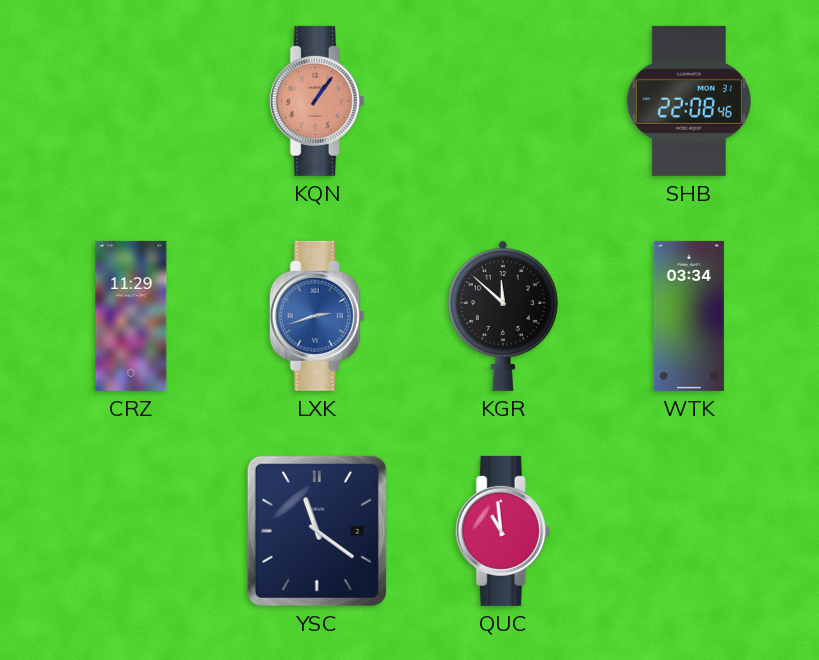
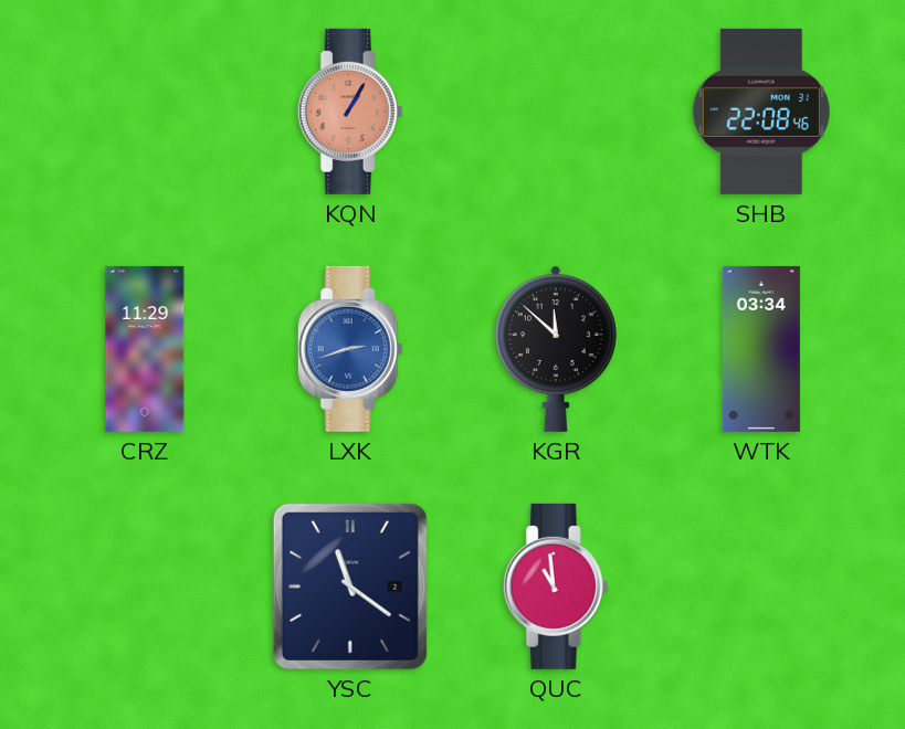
KQN: 1:06 -> 1:05 (350, 112)
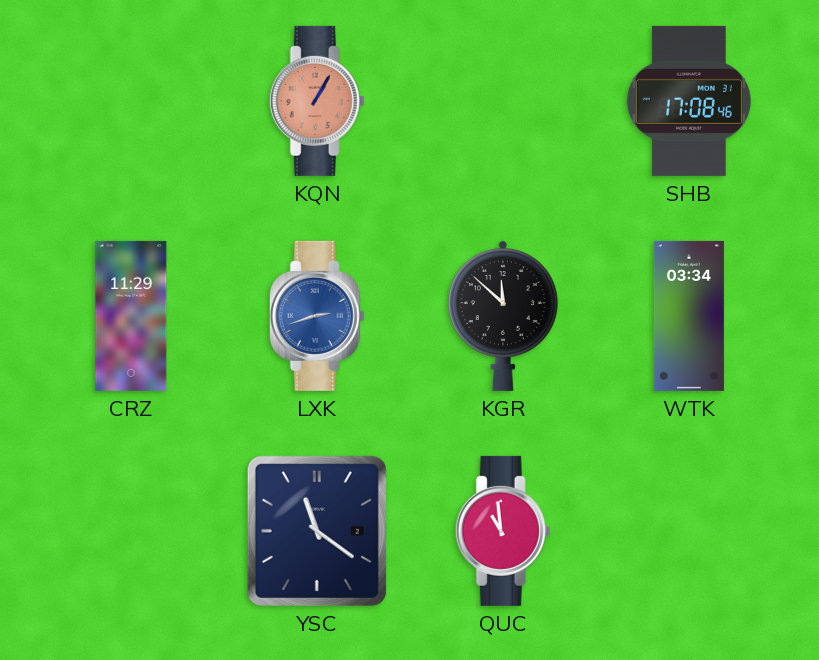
SHB: 22:08 -> 17:08 (689, 101)
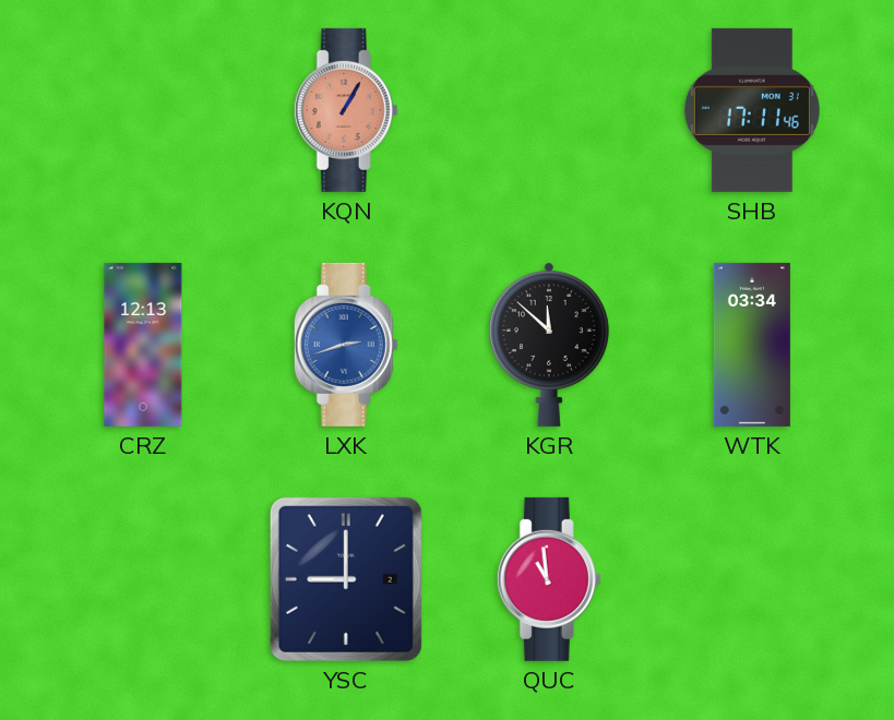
SHB: 17:08 -> 17:11 (752, 110)
CRZ: 11:29 -> 12:13 (143, 345)
YSC: 11:21 -> 9:00 (346, 579)
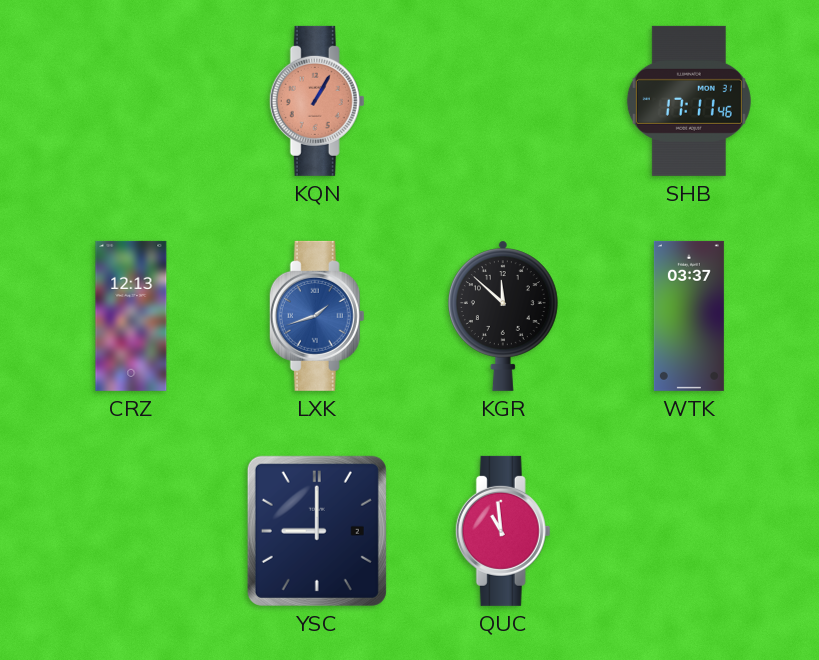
LXK: 2:42 -> 1:42 (317, 316)
WTK: 03:34 -> 03:37 (689, 316)
